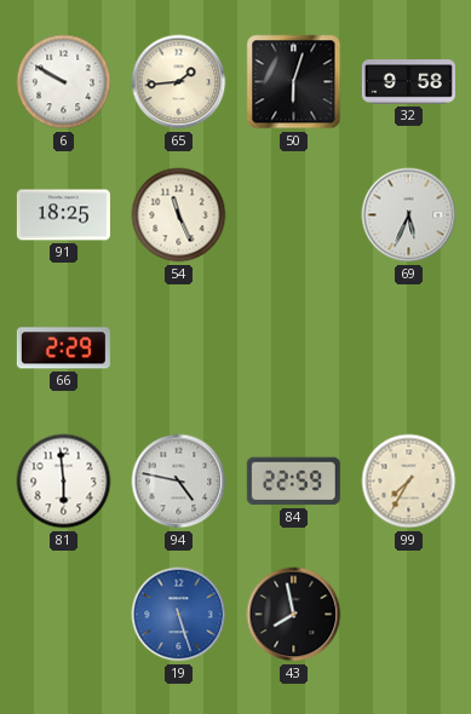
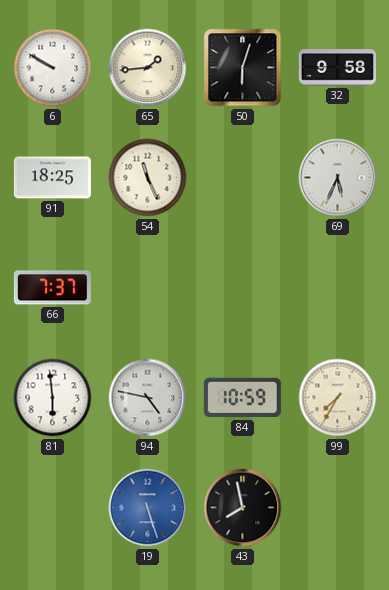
66: 2:29 -> 7:37 (52, 288)
84: 22:59 -> 10:59 (242, 398)
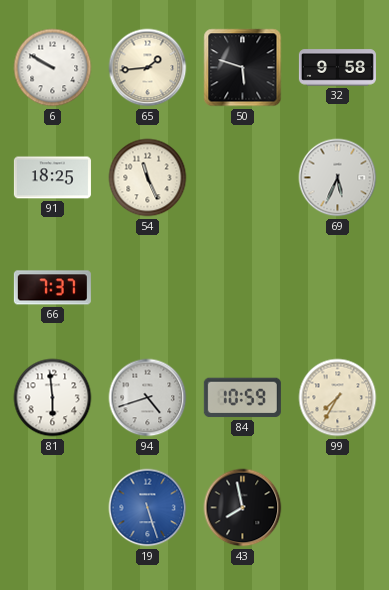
50: 6:03 -> 5:48 (243, 68)
94: 4:47 -> 4:42 (148, 398)
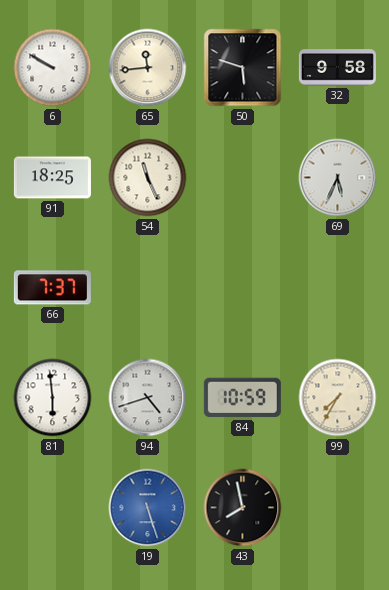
65: 1:44 -> 11:44 (148, 68)
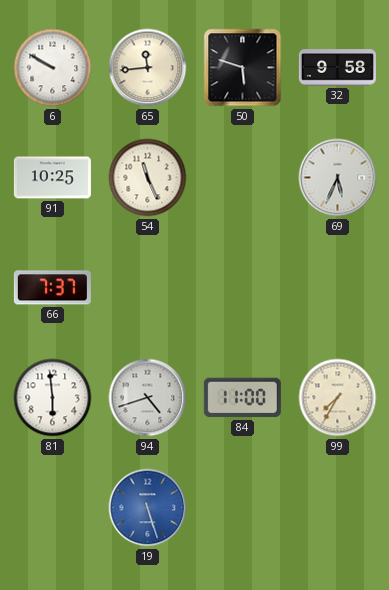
91: 18:25 -> 10:25 (52, 178)
84: 10:59 -> 11:00 (242, 398)
43: 7:58 -> none (243, 508)
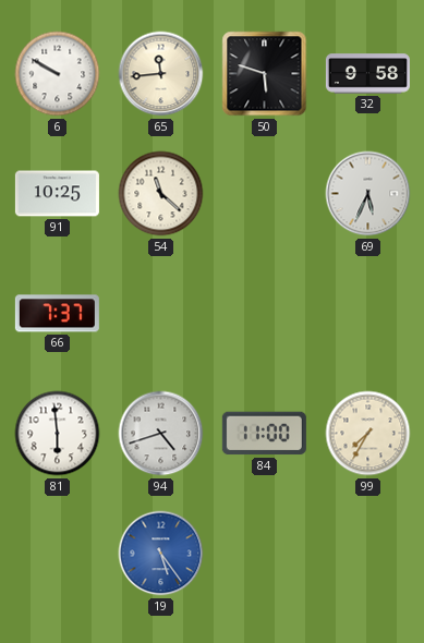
54: 11:26 -> 11:22 (161, 194)
19: 5:27 -> 5:24 (161, 554)
